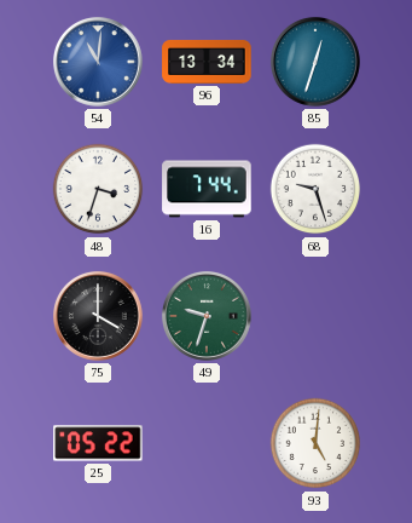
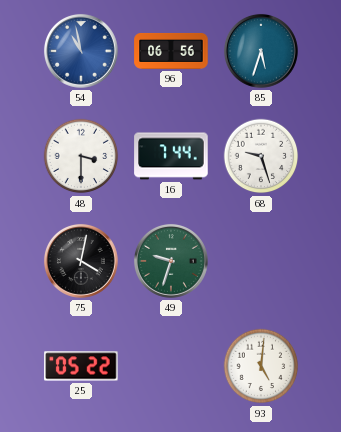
54: 11:01 -> 10:58 (81, 51)
96: 13:34 -> 06:56 (171, 51)
85: 12:33 -> 5:33 (261, 51)
48: 3:33 -> 3:30 (81, 156)
75: 4:00 -> 4:02 (81, 261)
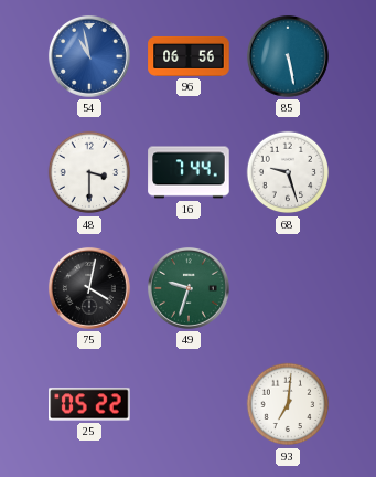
85: 5:33 -> 5:28 (288, 56)
93: 5:01 -> 7:01 (288, 404)
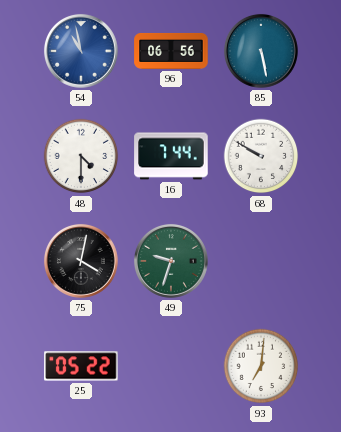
48: 3:30 -> 4:30 (81, 156)
68: 9:27 -> 9:50 (261, 156)
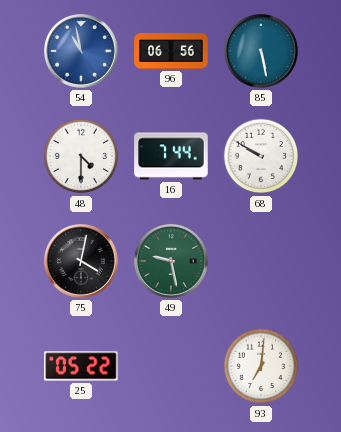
49: 9:33 -> 9:28 (171, 261)
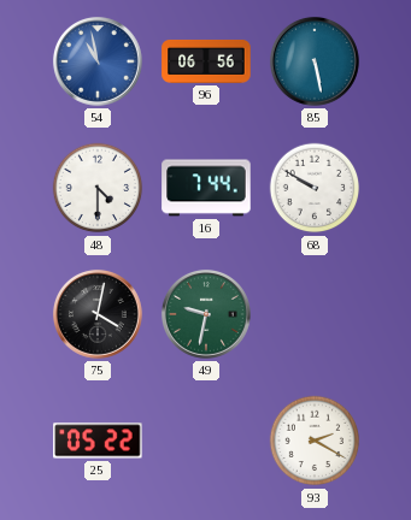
49: 9:28 -> 9:32 (206, 314)
93: 7:01 -> 2:20 (315, 441)
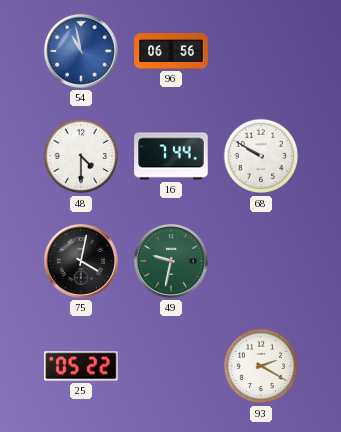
85: 5:28 -> none (315, 61)
